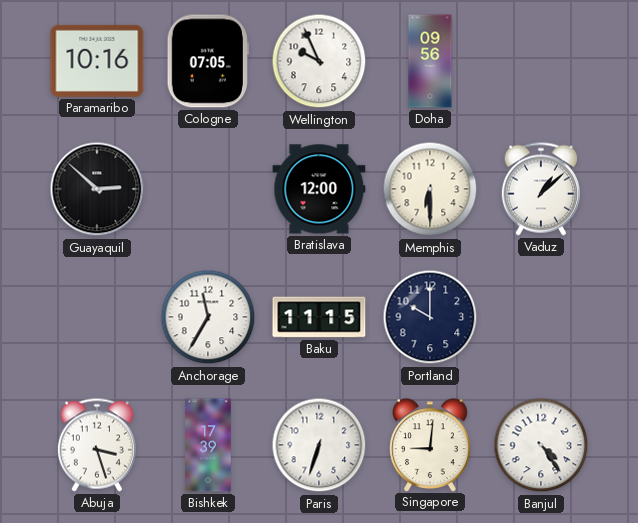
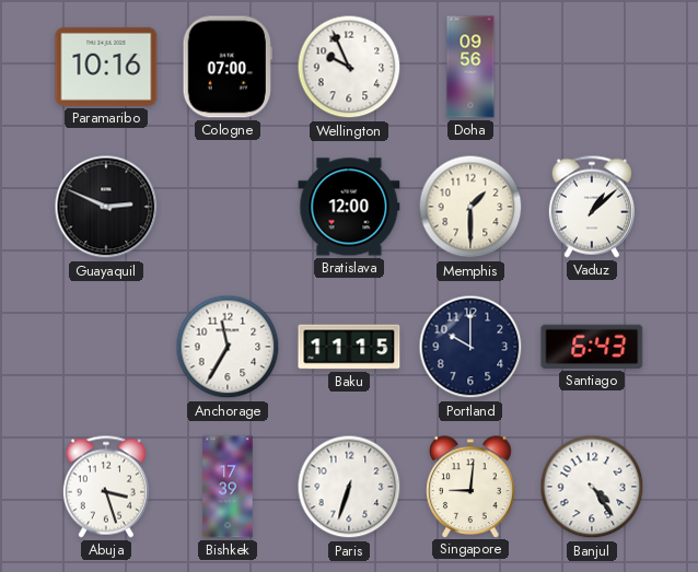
Cologne: 07:05 -> 07:00 (228, 67)
Guayaquil: 2:52 -> 2:49 (106, 207)
Memphis: 6:30 -> 1:30 (470, 207)
Santiago: none -> 6:43 (592, 347)
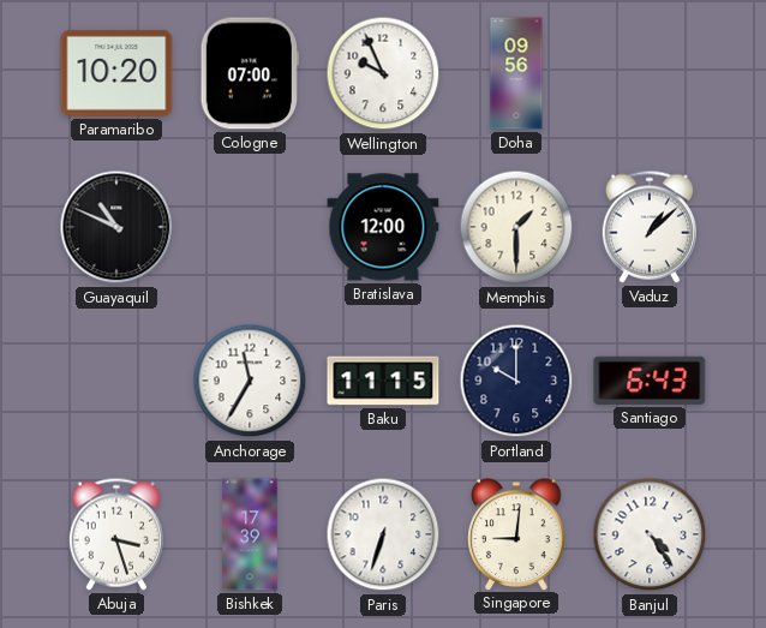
Paramaribo: 10:16 -> 10:20 (116, 73)
Guayaquil: 2:49 -> 10:49 (116, 227)
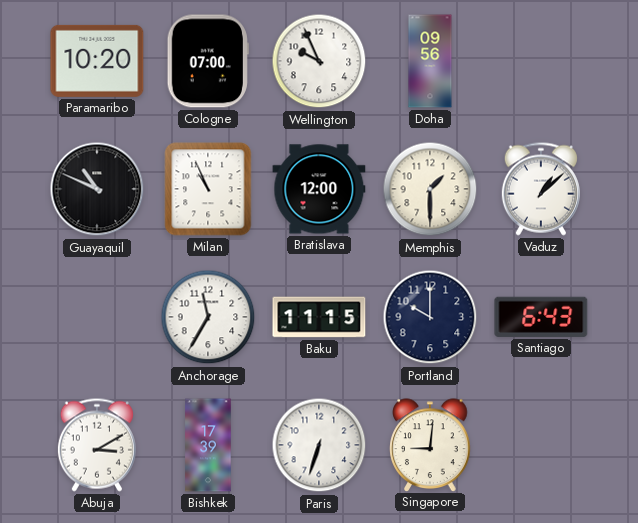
Milan: none -> 10:56 (208, 189)
Abuja: 3:27 -> 3:10 (97, 445)
Banjul: 4:24 -> none (650, 534)
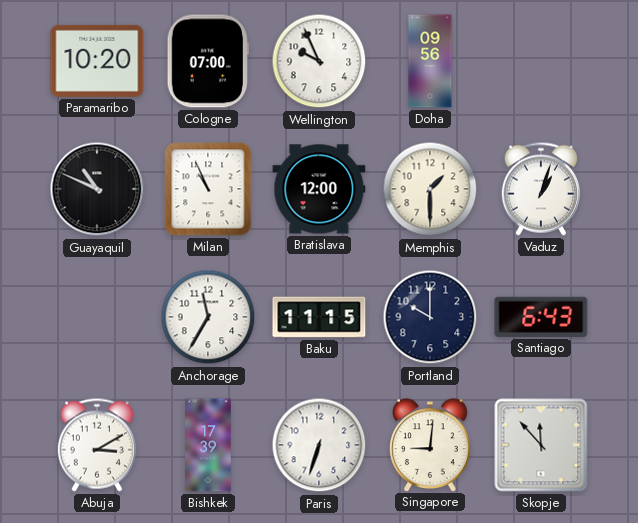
Vaduz: 1:08 -> 1:03 (541, 189)
Skopje: none -> 11:53 (541, 445)
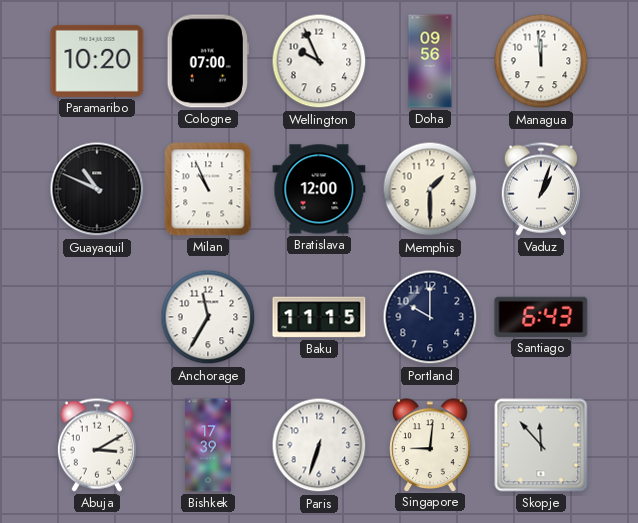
Managua: none -> 11:59 (541, 61)
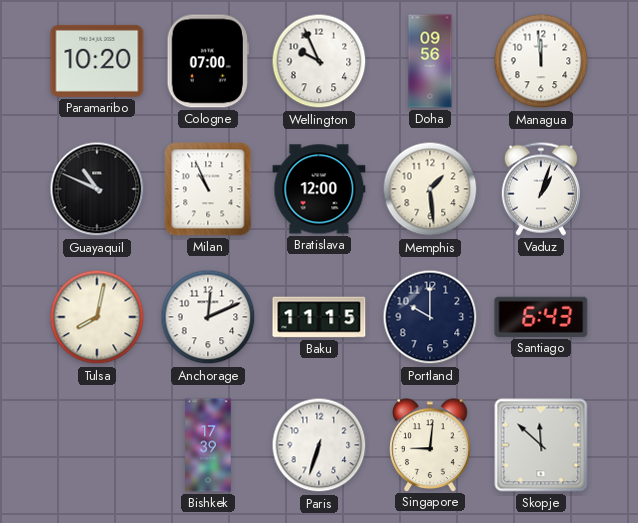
Memphis: 1:30 -> 1:29 (430, 189)
Tulsa: none -> 8:02 (97, 317)
Anchorage: 11:35 -> 12:11 (208, 317)
Abuja: 3:10 -> none (97, 445)
Skopje: 11:53 -> 11:52 (541, 445)
